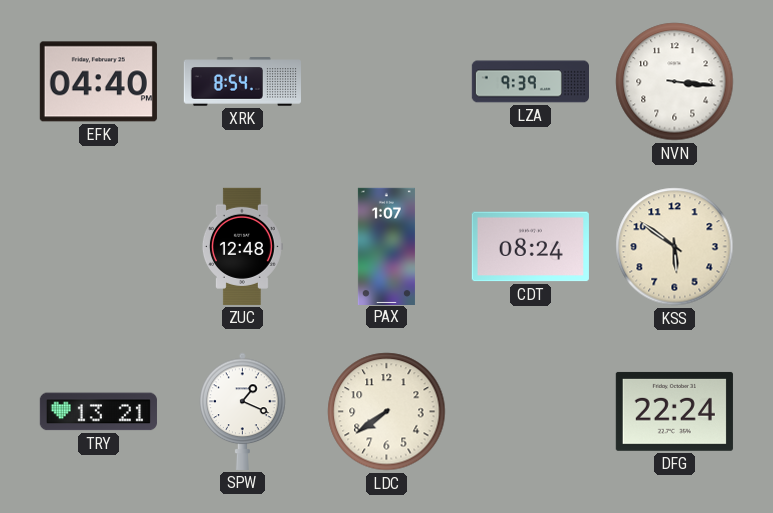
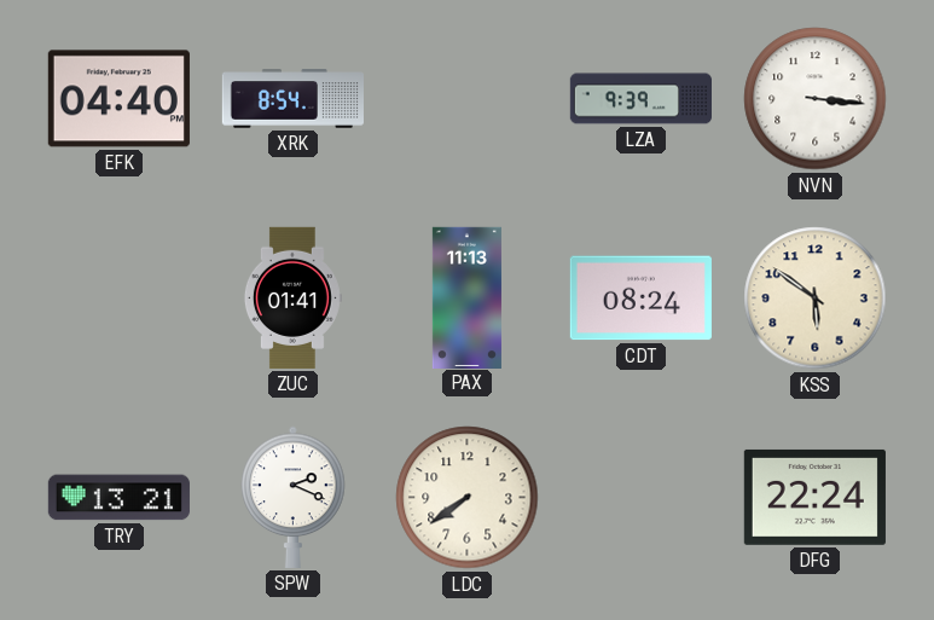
ZUC: 12:48 -> 01:41 (292, 297)
PAX: 1:07 -> 11:13 (466, 297)
SPW: 1:19 -> 2:19 (294, 497)
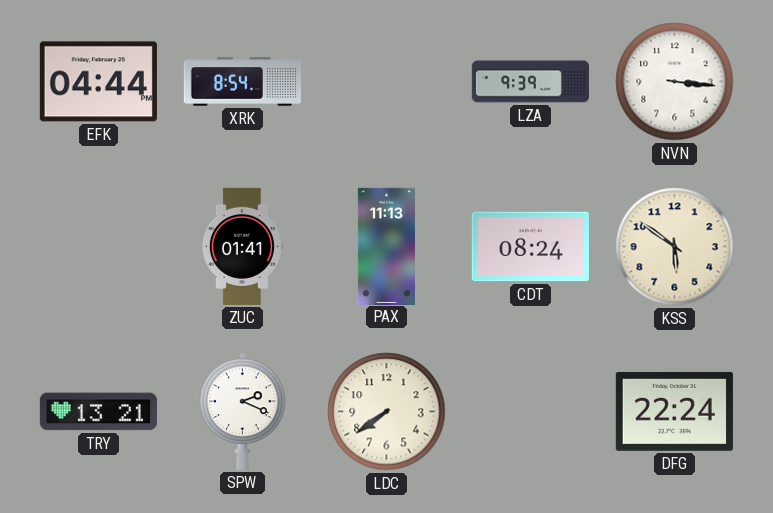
EFK: 04:40 -> 04:44 (98, 82)
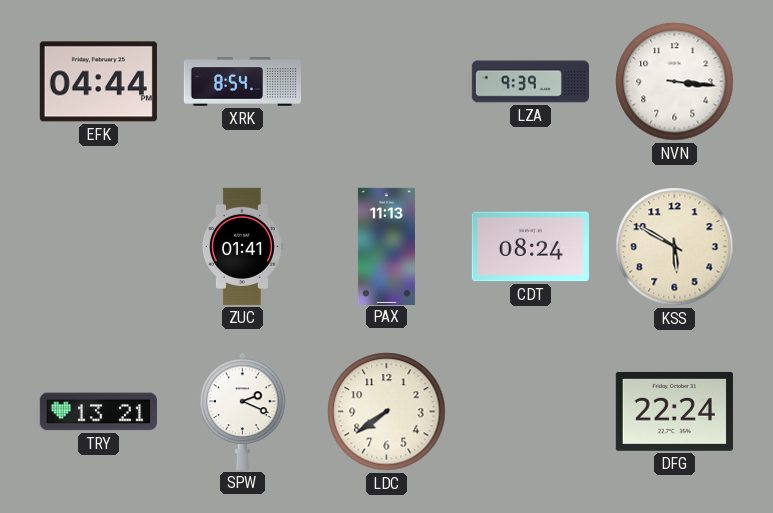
KSS: 5:51 -> 5:50 (675, 247)
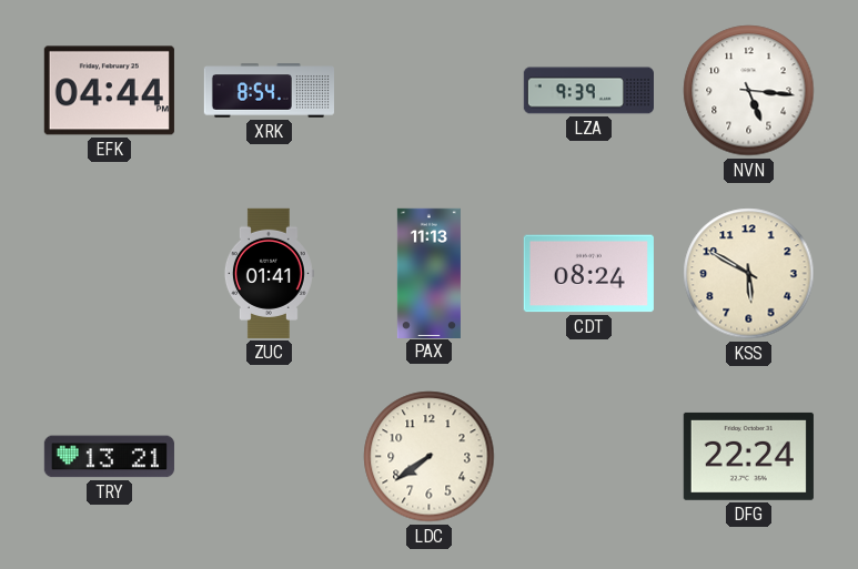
NVN: 3:16 -> 5:16 (749, 91)
SPW: 2:19 -> none (243, 411)
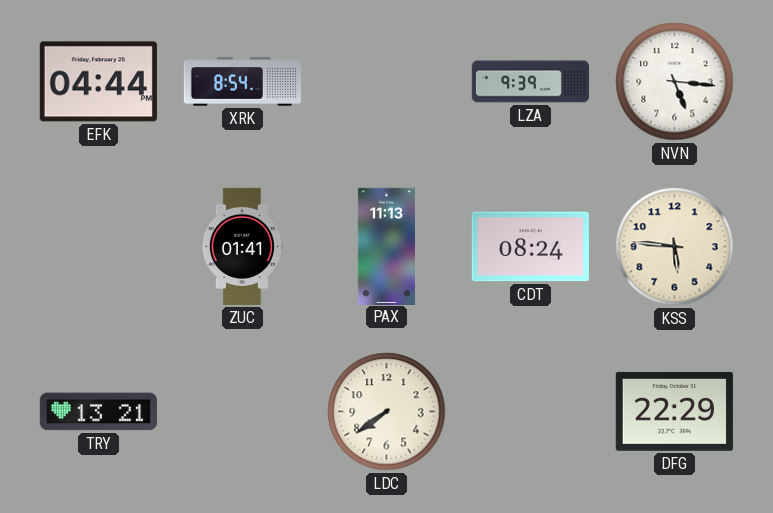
KSS: 5:50 -> 5:46 (675, 247)
DFG: 22:24 -> 22:29 (674, 411)
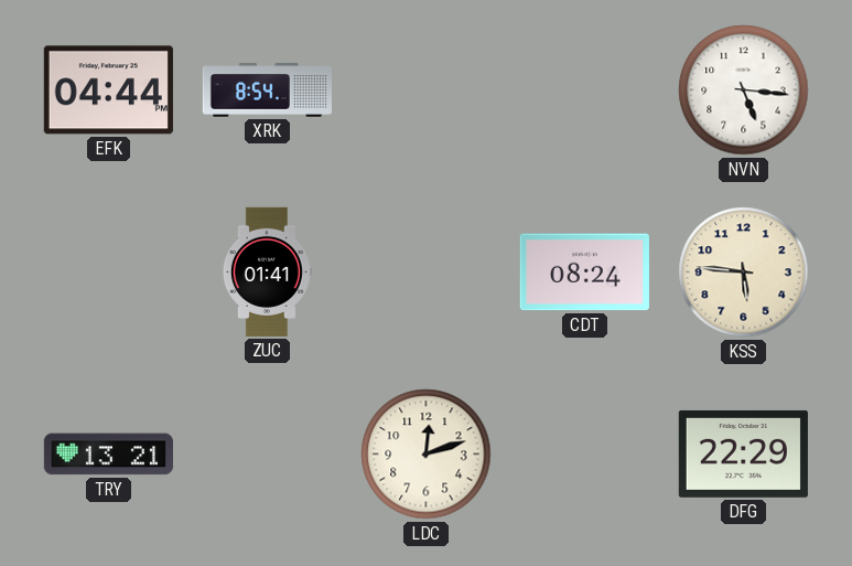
LZA: 9:39 -> none (530, 82)
PAX: 11:13 -> none (386, 246)
LDC: 7:39 -> 12:12 (427, 455)
